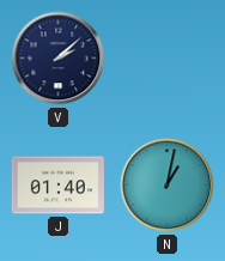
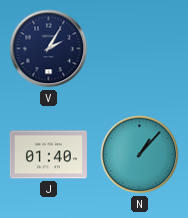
V: 2:08 -> 2:05 (49, 49)
N: 1:02 -> 1:07 (140, 155)
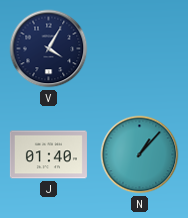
V: 2:05 -> 4:05 (49, 49)
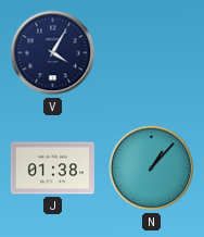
J: 01:40 -> 01:38 (52, 169)
